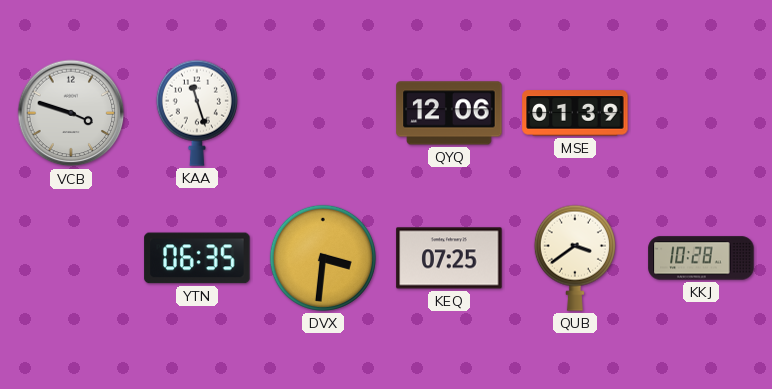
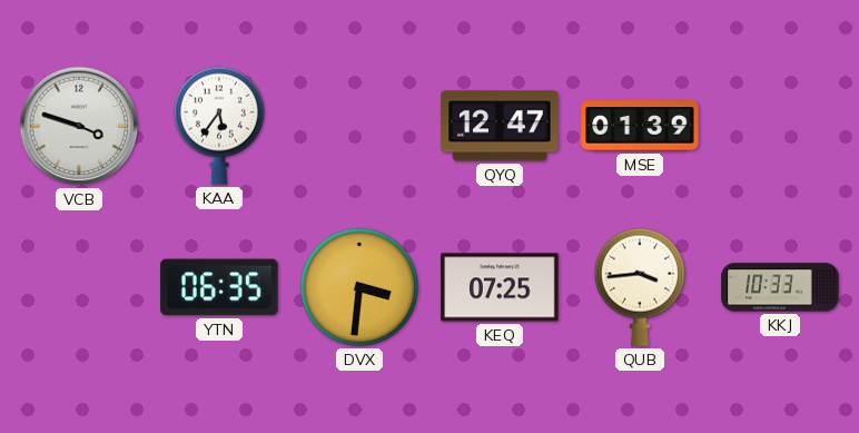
KAA: 11:27 -> 5:36 (219, 126)
QYQ: 12:06 -> 12:47 (500, 126)
QUB: 3:39 -> 3:44 (640, 287)
KKJ: 10:28 -> 10:33 (780, 287)
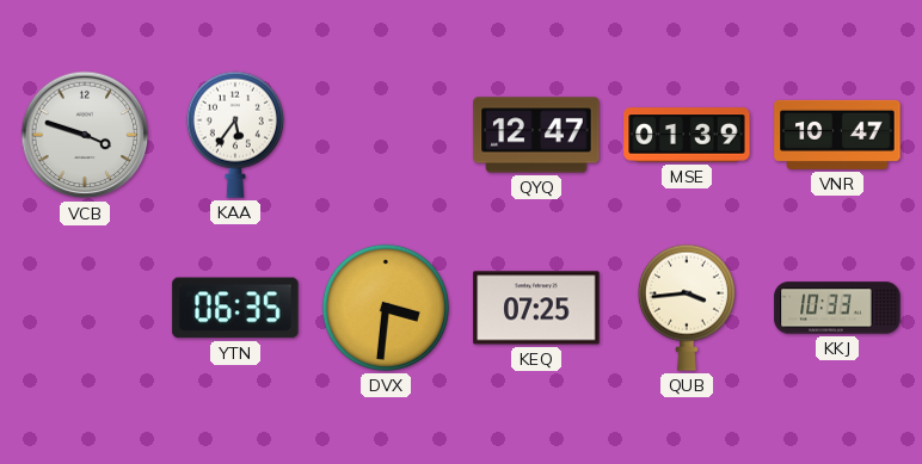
VNR: none -> 10:47 (837, 135)
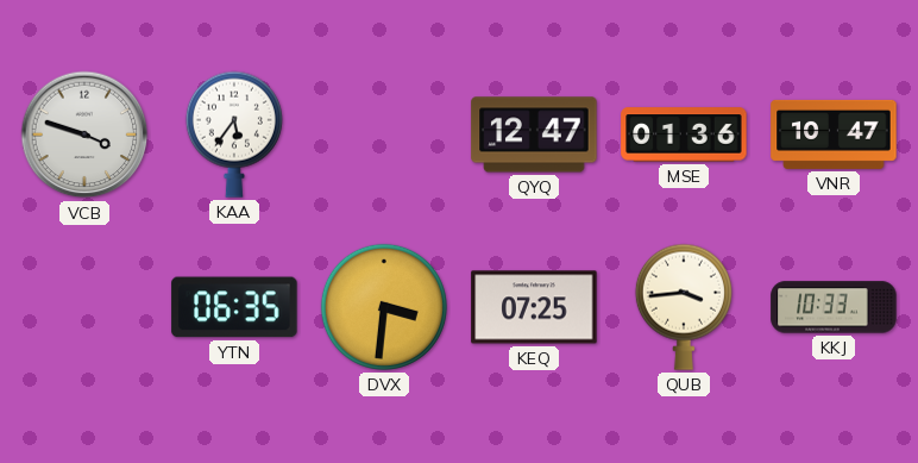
MSE: 01:39 -> 01:36 (684, 134)
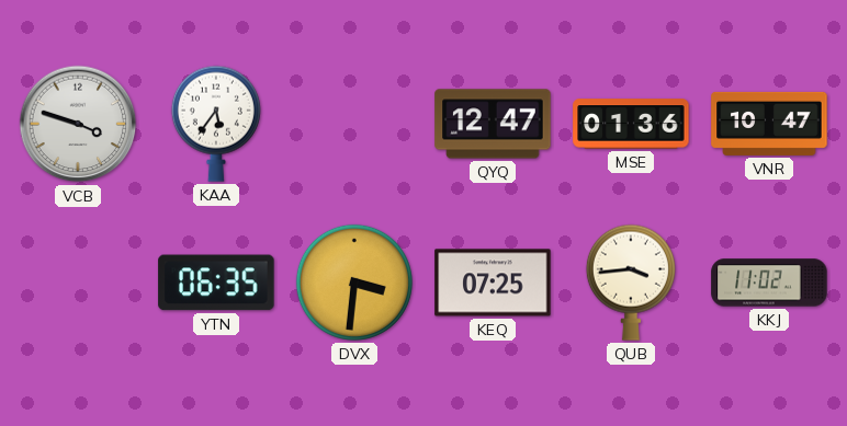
KKJ: 10:33 -> 11:02 (769, 283)
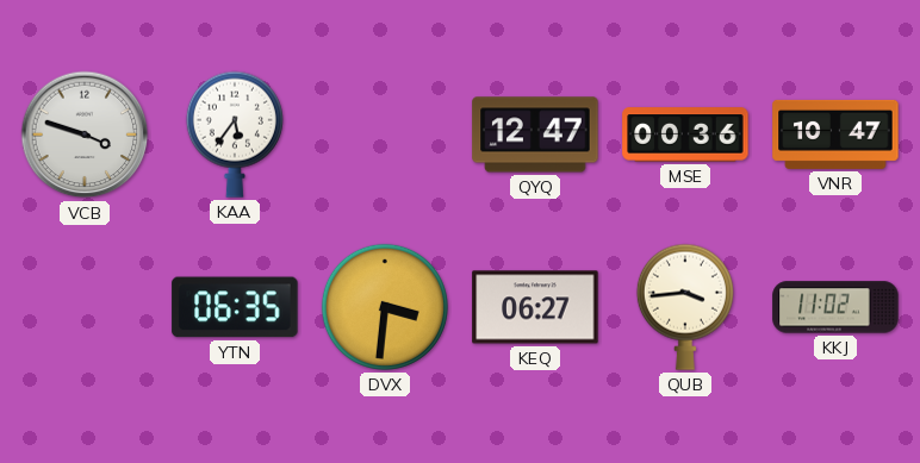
MSE: 01:36 -> 00:36 (685, 134)
KEQ: 07:25 -> 06:27 (535, 307)
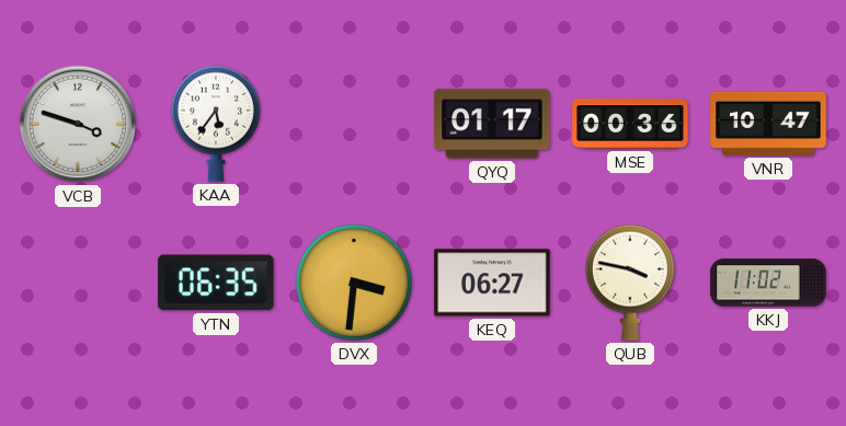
QYQ: 12:47 -> 01:17 (492, 124)
QUB: 3:44 -> 3:47 (630, 283)
